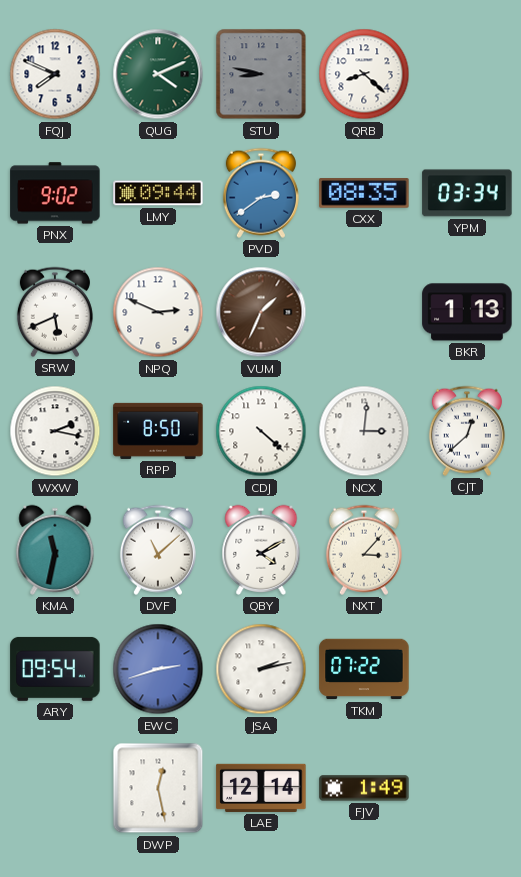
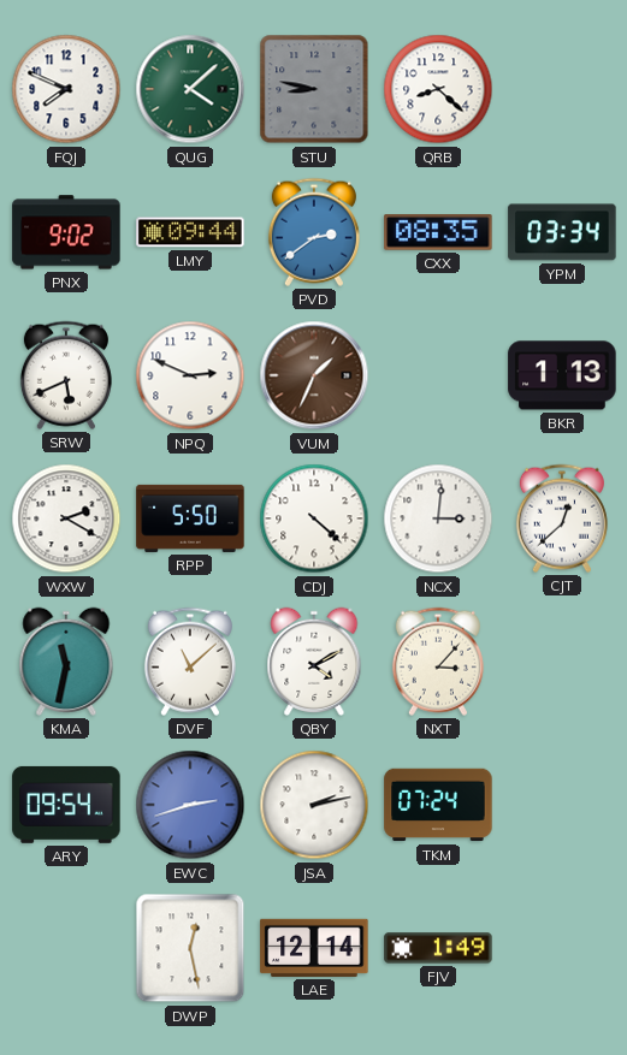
QUG: 4:11 -> 4:08 (190, 89)
WXW: 2:17 -> 2:20 (66, 518)
RPP: 8:50 -> 5:50 (190, 518)
TKM: 07:22 -> 07:24 (438, 805)
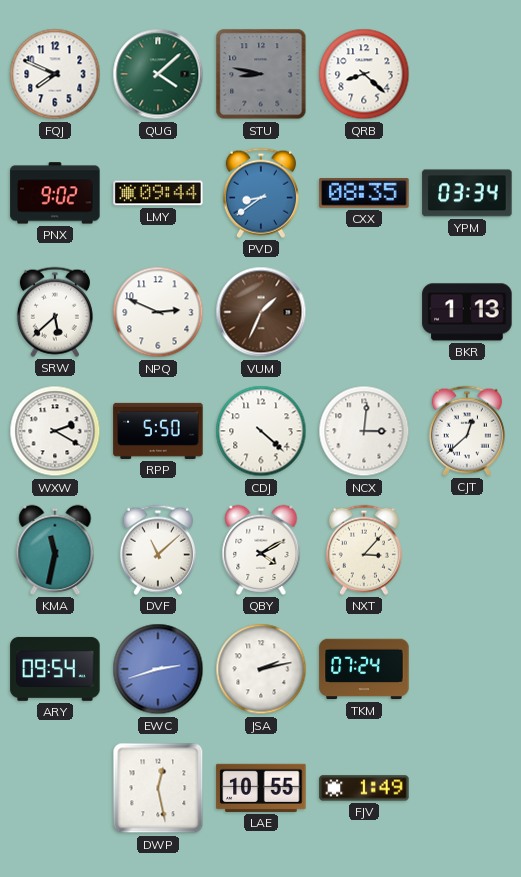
PVD: 2:39 -> 8:39 (261, 193)
SRW: 5:41 -> 5:38 (55, 312)
LAE: 12:14 -> 10:55 (261, 788)
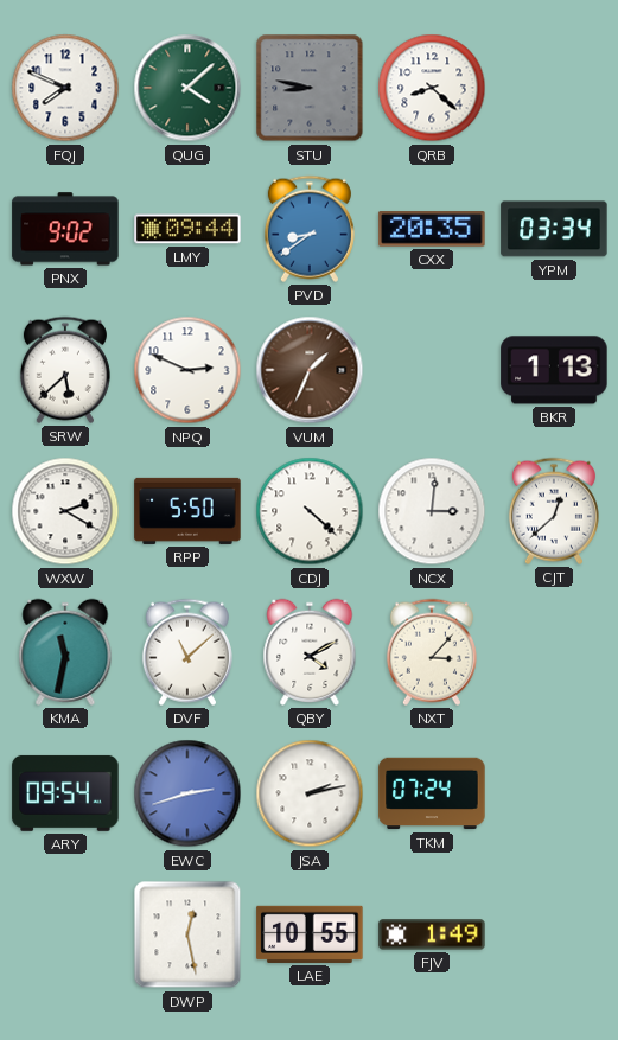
CXX: 08:35 -> 20:35 (432, 229)
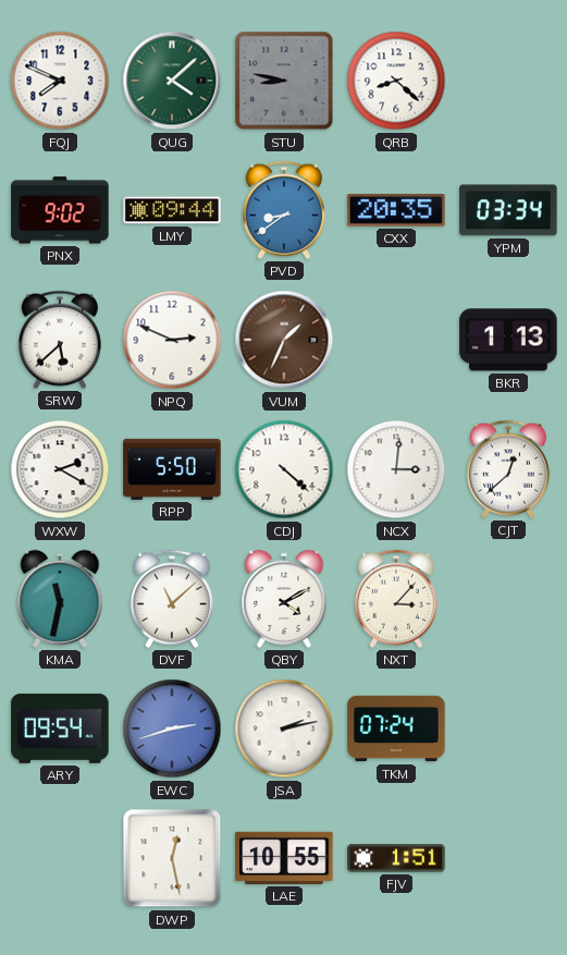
FJV: 1:49 -> 1:51 (396, 858)
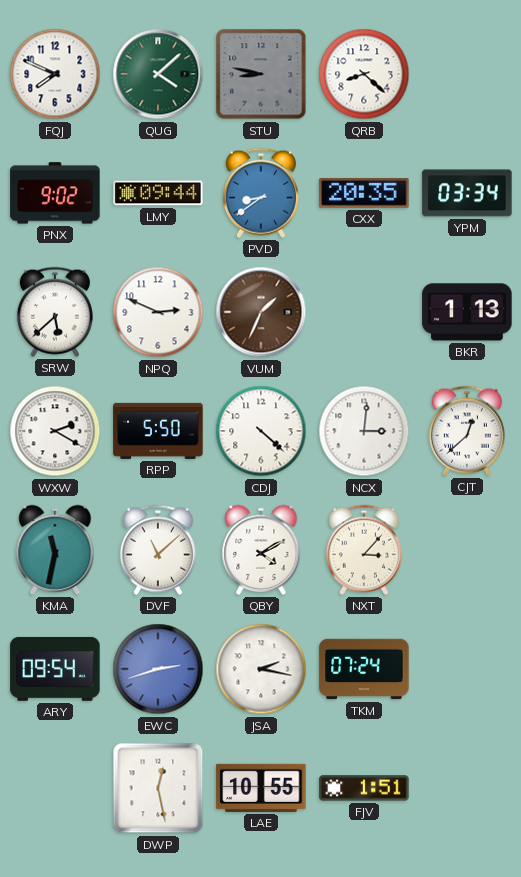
JSA: 2:13 -> 2:17 (261, 669)
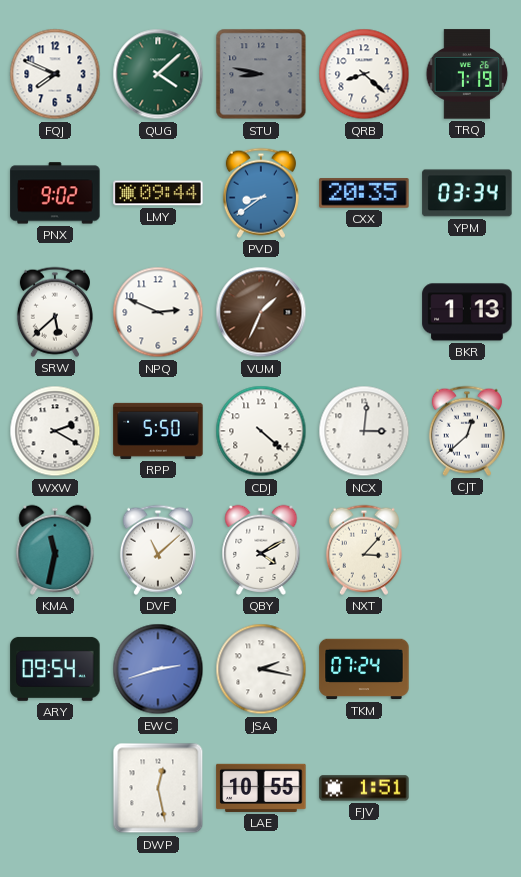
TRQ: none -> 7:19 (467, 74)
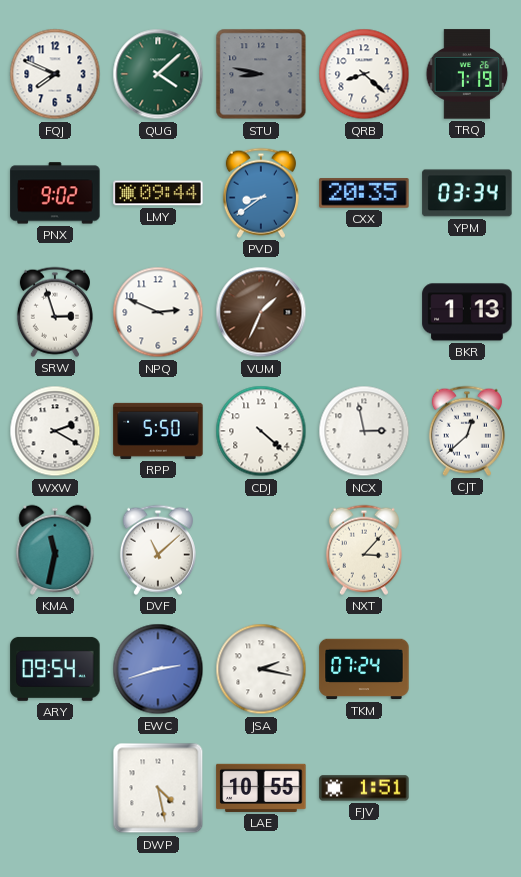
SRW: 5:38 -> 2:57 (55, 312)
NCX: 3:01 -> 2:58 (364, 431)
QBY: 4:10 -> none (261, 550)
DWP: 12:28 -> 4:28 (158, 788)
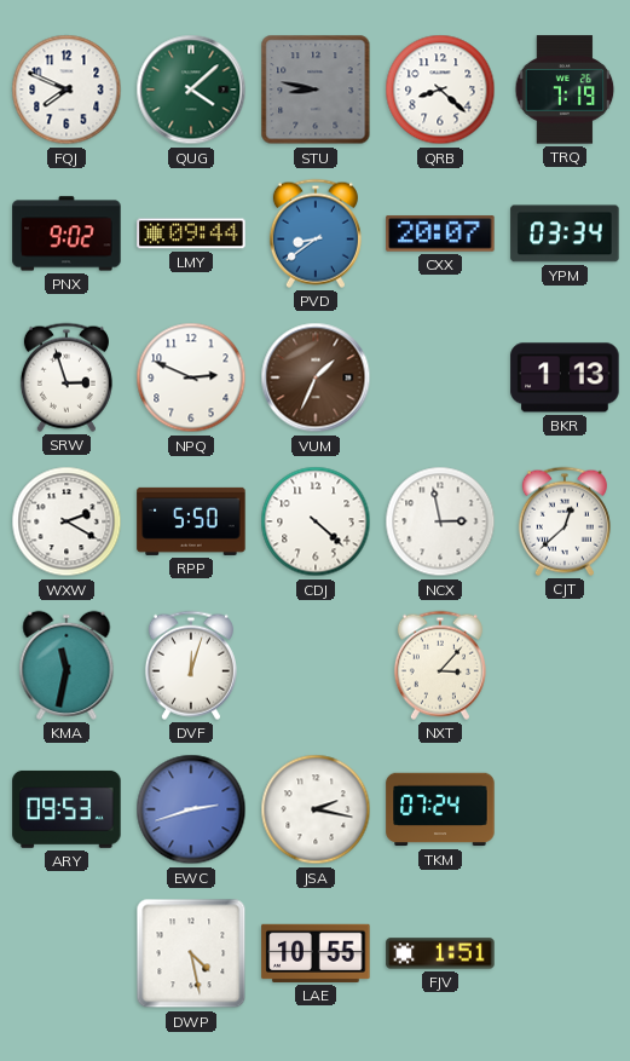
CXX: 20:35 -> 20:07 (440, 233)
DVF: 11:08 -> 12:03 (191, 665)
ARY: 09:54 -> 09:53 (67, 809)
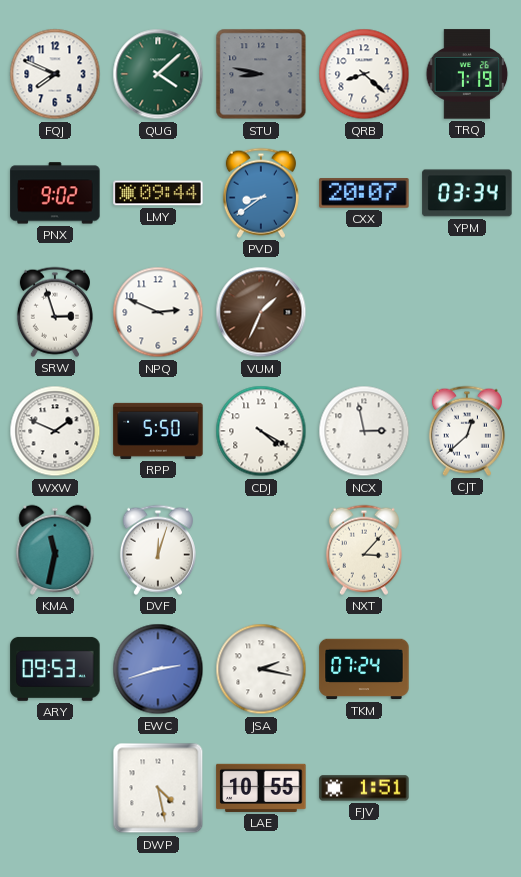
BKR: 1:13 -> none (565, 377)
WXW: 2:20 -> 1:49 (55, 431)
CDJ: 4:22 -> 4:20 (261, 431)
